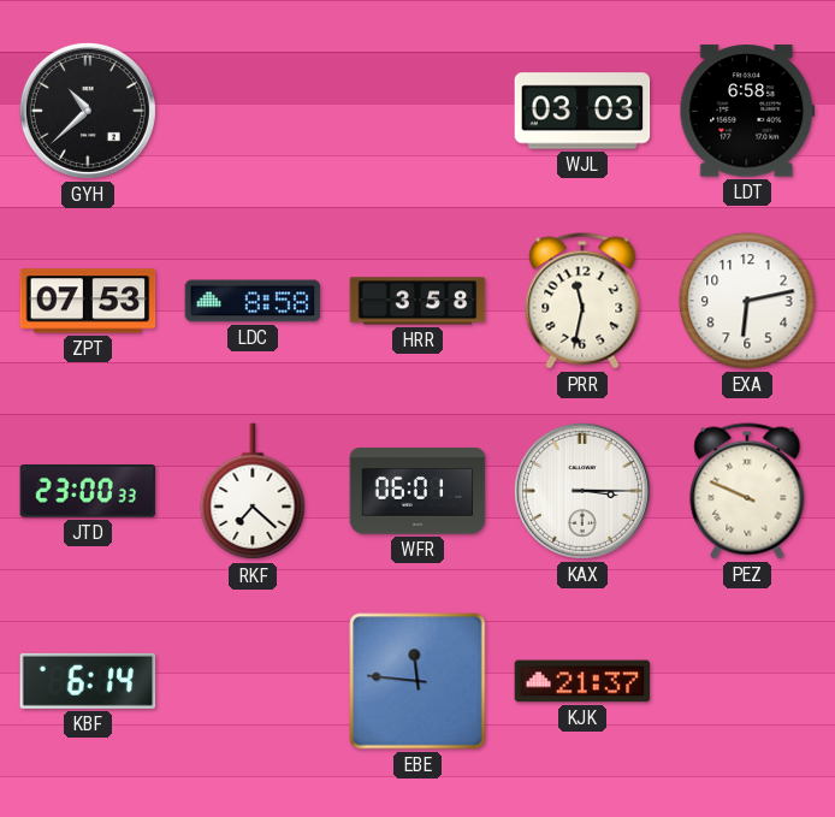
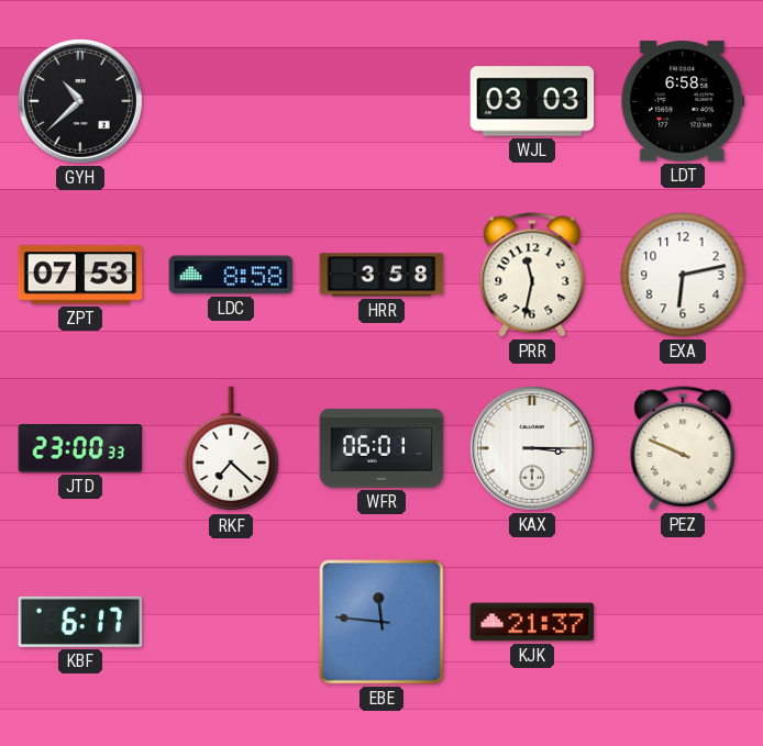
KBF: 6:14 -> 6:17 (80, 622)
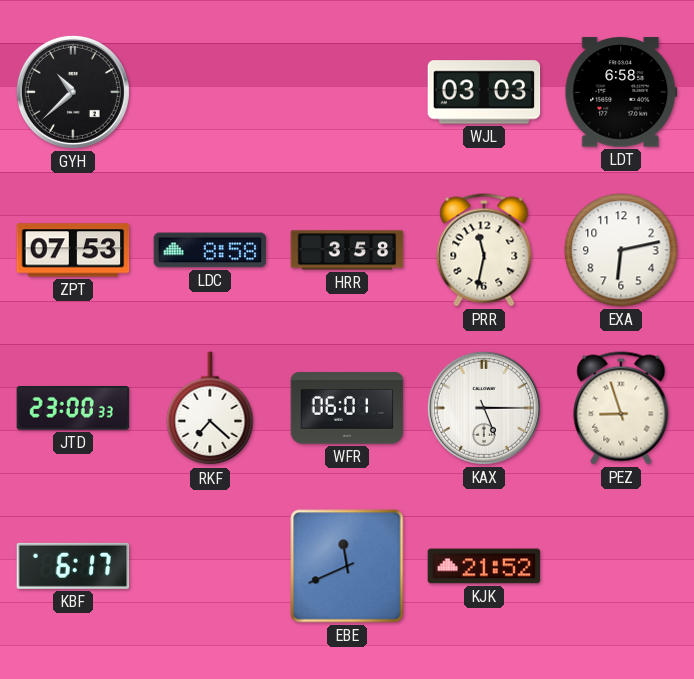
KAX: 3:15 -> 5:15 (484, 408)
PEZ: 9:49 -> 8:57 (621, 408)
EBE: 11:46 -> 11:41 (347, 566)
KJK: 21:37 -> 21:52 (484, 566)
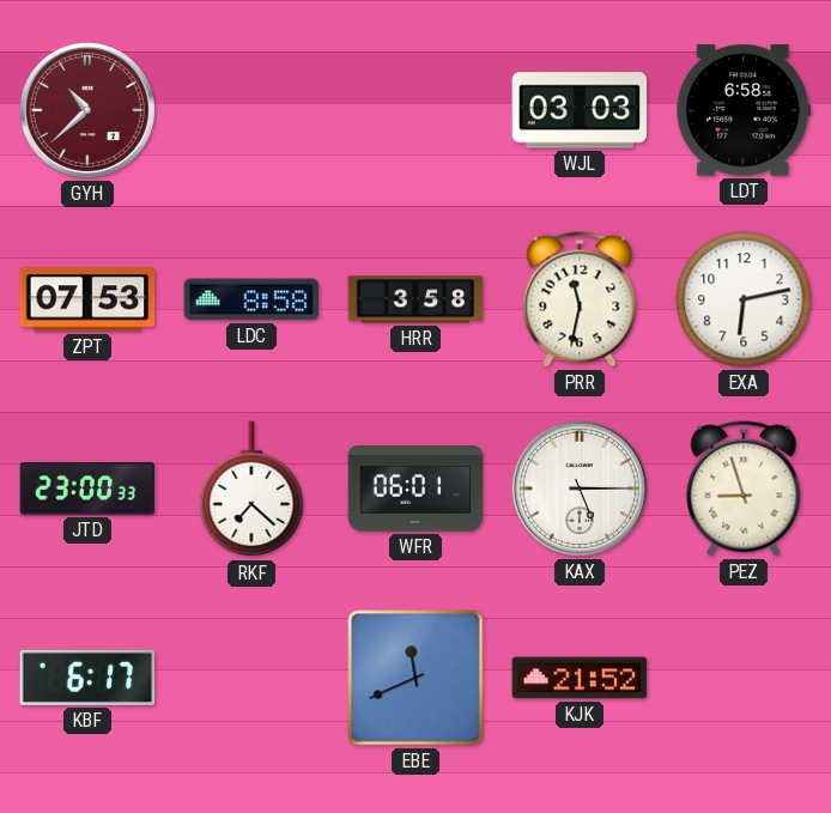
GYH dial: black -> burgundy (87, 110)
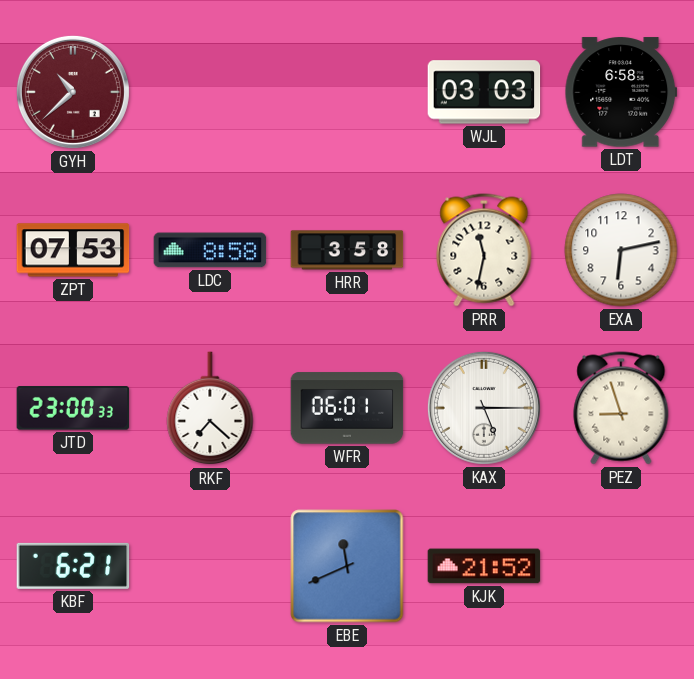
KBF: 6:17 -> 6:21 (73, 566)
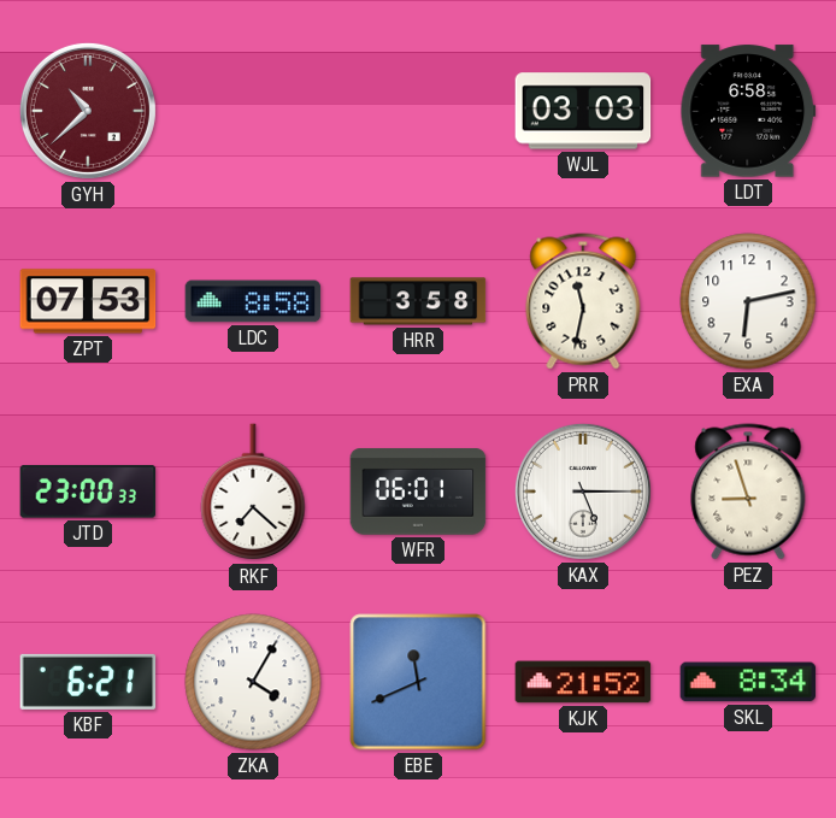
ZKA: none -> 4:05 (253, 682)
SKL: none -> 8:34 (748, 682)
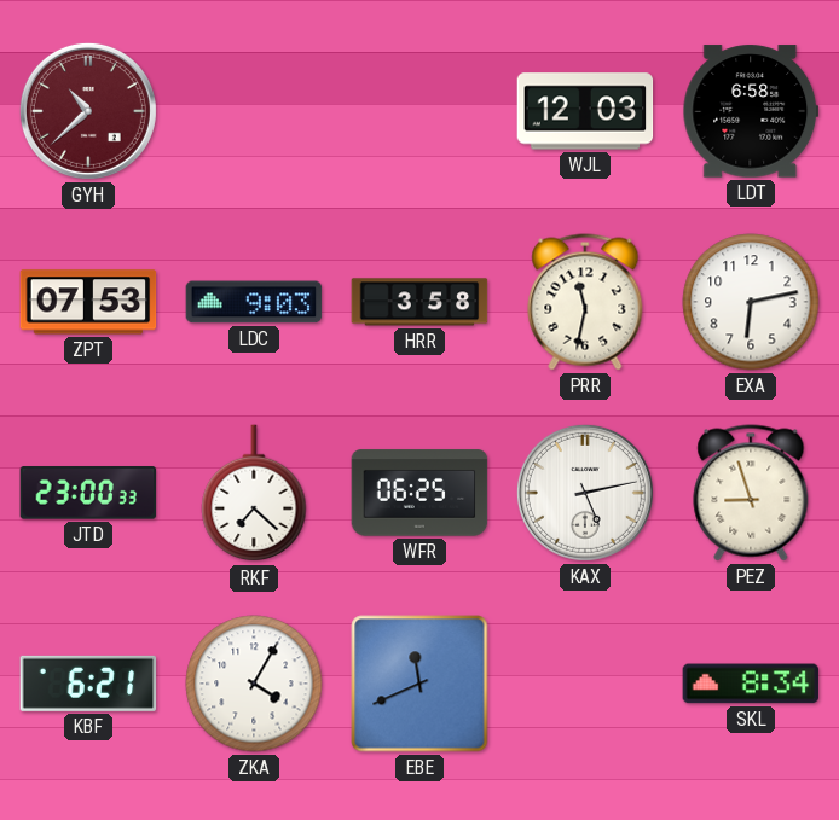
WJL: 03:03 -> 12:03 (585, 111)
LDC: 8:58 -> 9:03 (254, 302)
WFR: 06:01 -> 06:25 (419, 493)
KAX: 5:15 -> 5:13 (585, 493)
KJK: 21:52 -> none (583, 682)
